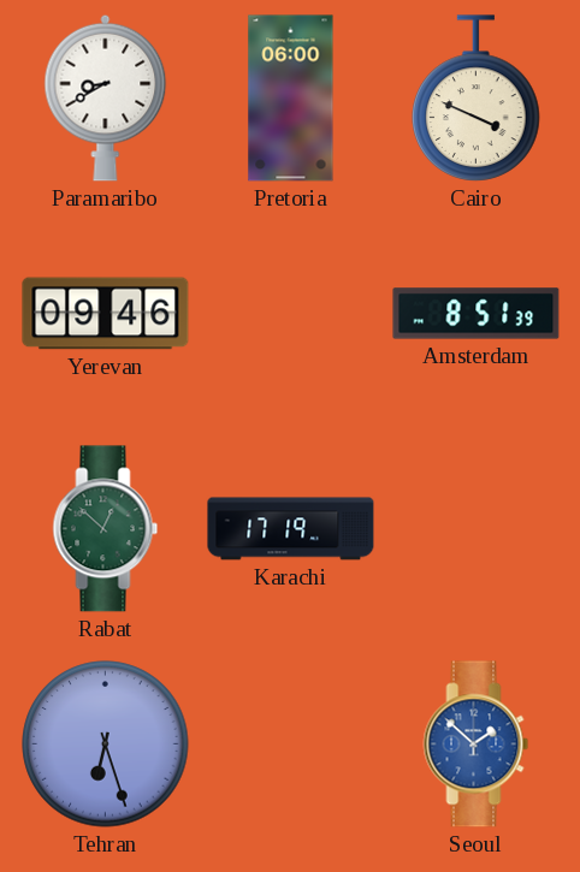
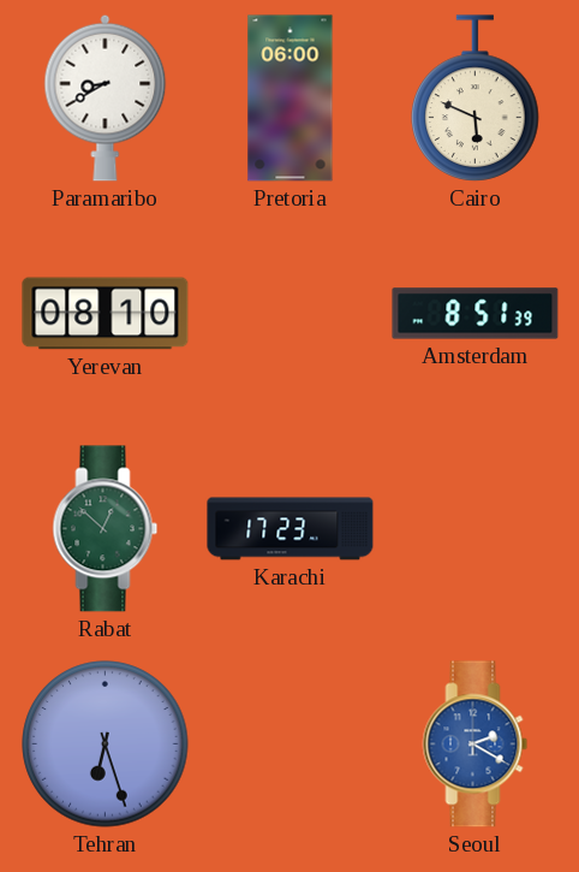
Cairo: 3:49 -> 5:49 (476, 99)
Yerevan: 09:46 -> 08:10 (106, 314)
Karachi: 17:19 -> 17:23 (291, 529)
Seoul: 1:52 -> 2:20 (476, 745)
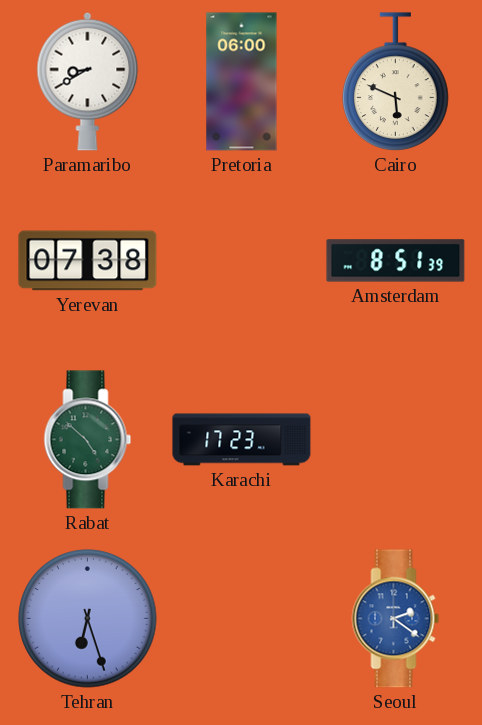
Yerevan: 08:10 -> 07:38 (88, 261)
Rabat: 12:52 -> 4:52 (88, 440)
Seoul: 2:20 -> 2:21 (396, 619)
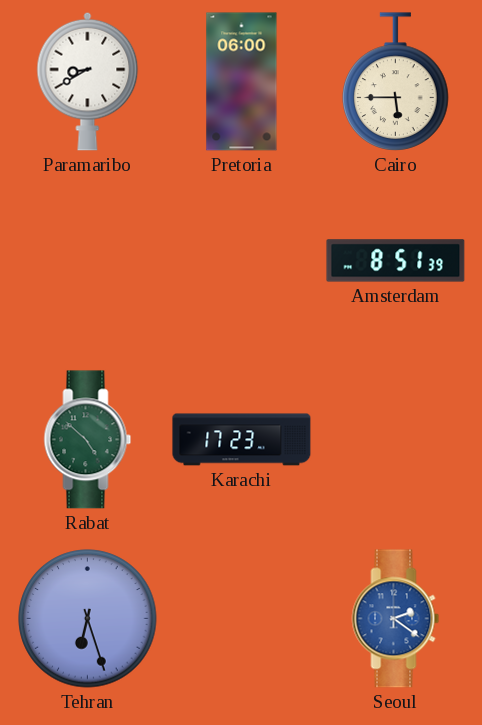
Cairo: 5:49 -> 5:45 (396, 82)
Yerevan: 07:38 -> none (88, 261)
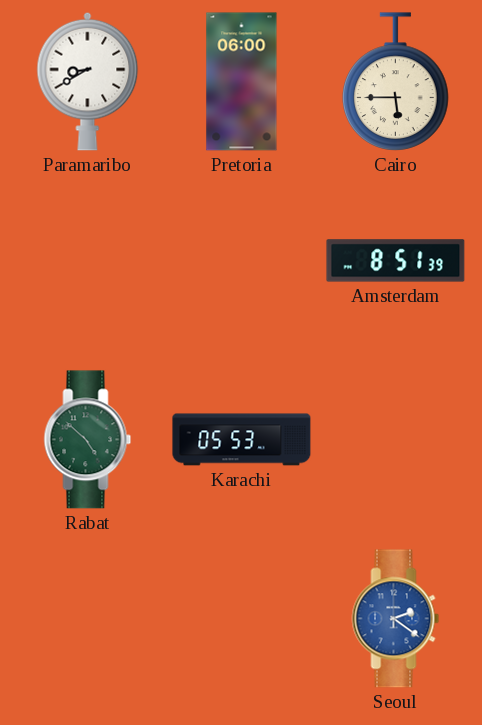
Karachi: 17:23 -> 05:53 (242, 440)
Tehran: 6:27 -> none (88, 619)
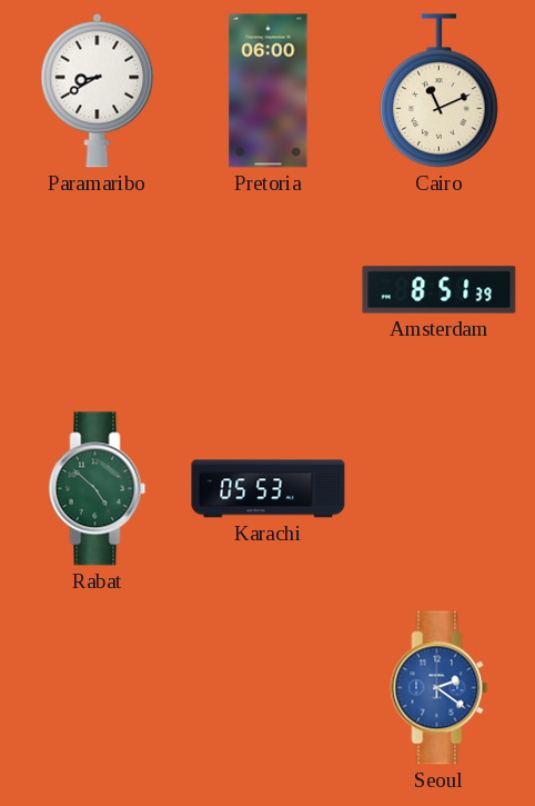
Cairo: 5:45 -> 11:11 (440, 91)
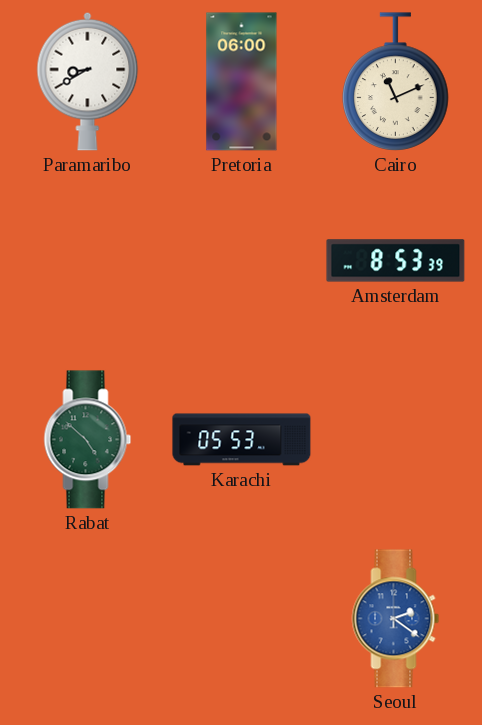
Amsterdam: 8:51 -> 8:53 (396, 261)
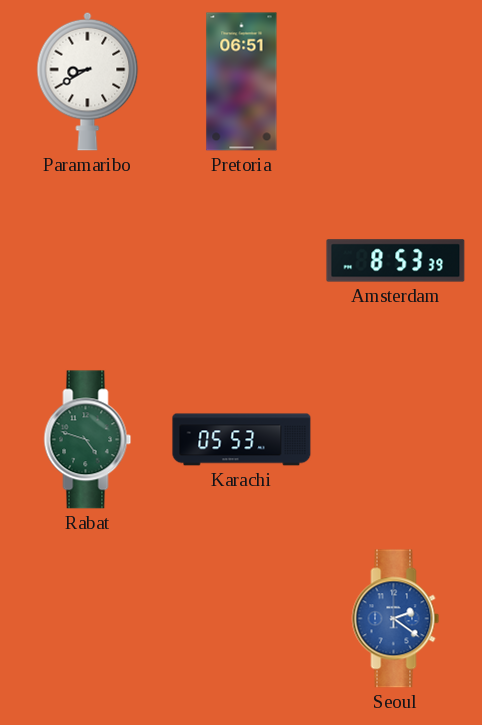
Pretoria: 06:00 -> 06:51 (242, 82)
Cairo: 11:11 -> none (396, 82)
Rabat: 4:52 -> 4:48 (88, 440)
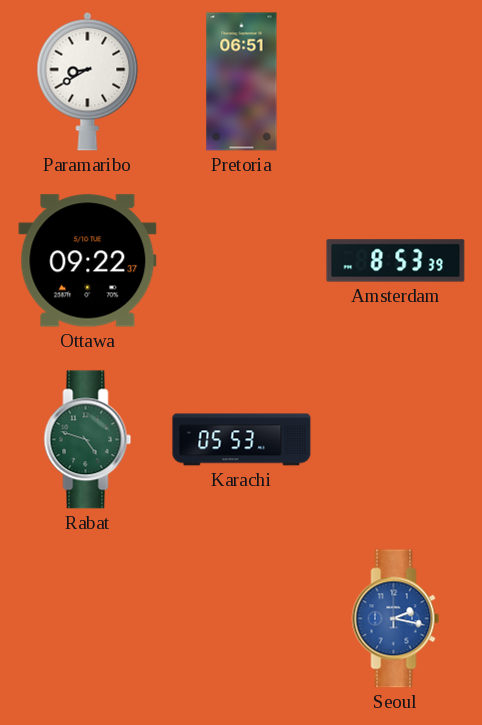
Ottawa: none -> 09:22 (88, 261)
Seoul: 2:21 -> 2:17 (396, 619)
